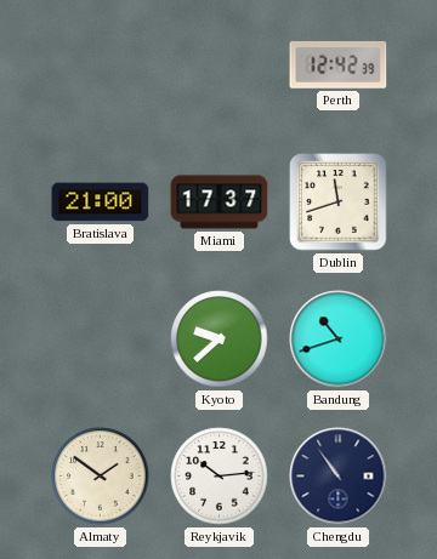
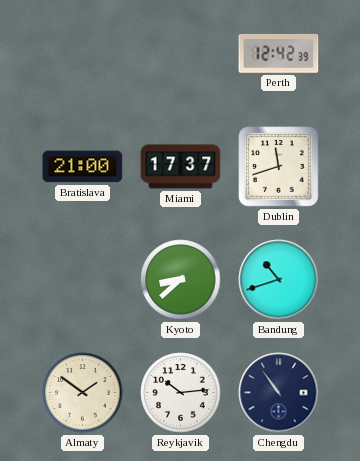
Kyoto: 9:38 -> 8:38 (181, 280)
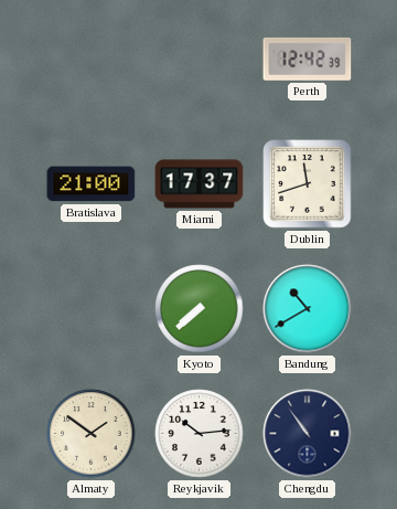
Kyoto: 8:38 -> 7:38 (200, 309)
Bandung: 10:42 -> 10:40 (308, 309)
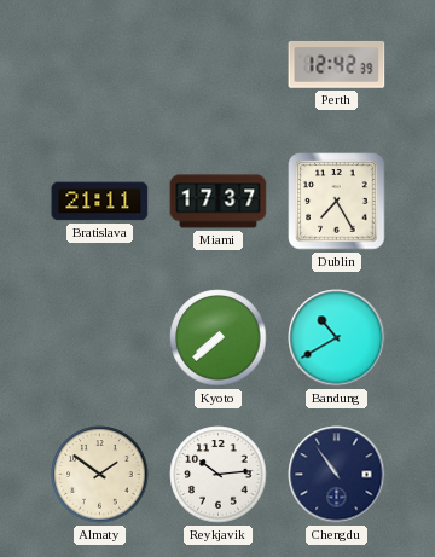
Bratislava: 21:00 -> 21:11 (100, 202)
Dublin: 11:42 -> 7:25 (337, 202)
